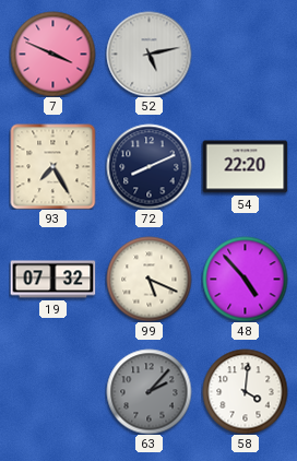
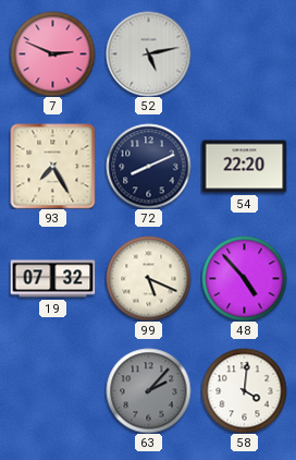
7: 3:49 -> 2:49 (52, 53)
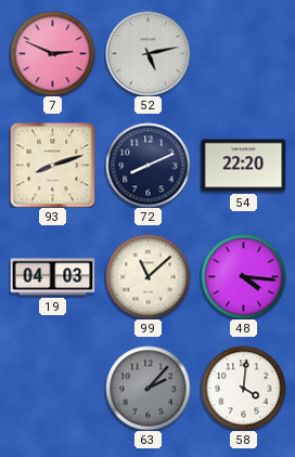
93: 7:25 -> 8:12 (52, 165)
19: 07:32 -> 04:03 (52, 277)
99: 5:19 -> 11:08 (147, 276)
48: 4:53 -> 4:16 (243, 276)
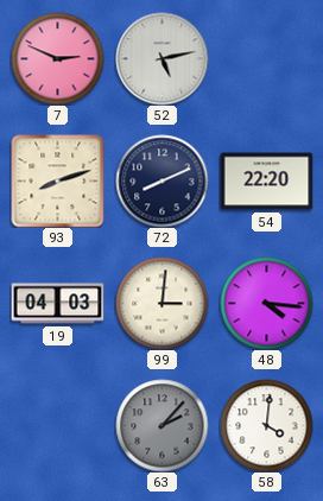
99: 11:08 -> 3:01 (161, 303)
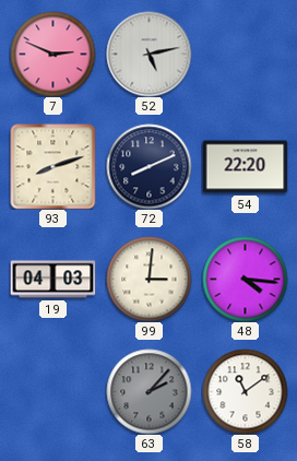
58: 4:01 -> 11:09 (245, 391)
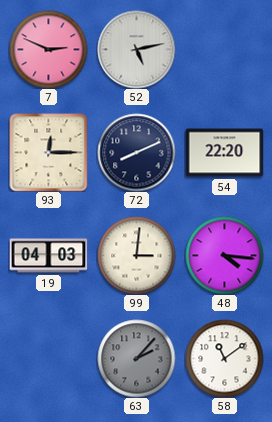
93: 8:12 -> 12:15 (48, 152)
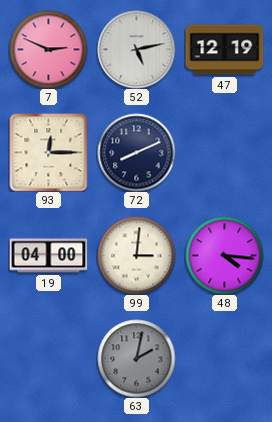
47: none -> 12:19 (224, 50)
54: 22:20 -> none (224, 153)
19: 04:03 -> 04:00 (48, 256)
63: 2:07 -> 2:02 (136, 358)
58: 11:09 -> none (224, 358)
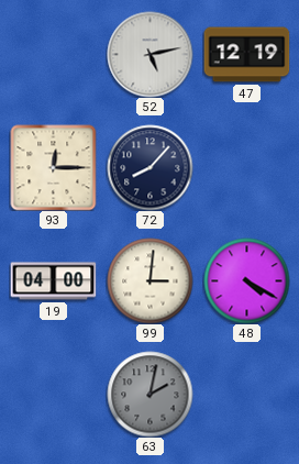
7: 2:49 -> none (48, 49)
72: 8:11 -> 8:07 (149, 167)
48: 4:16 -> 4:20 (246, 280)
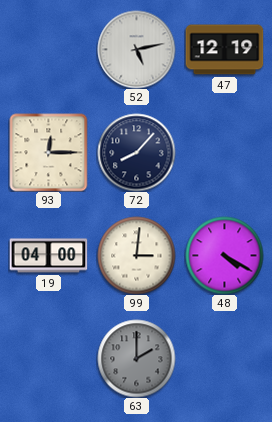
63: 2:02 -> 2:00 (136, 358)
